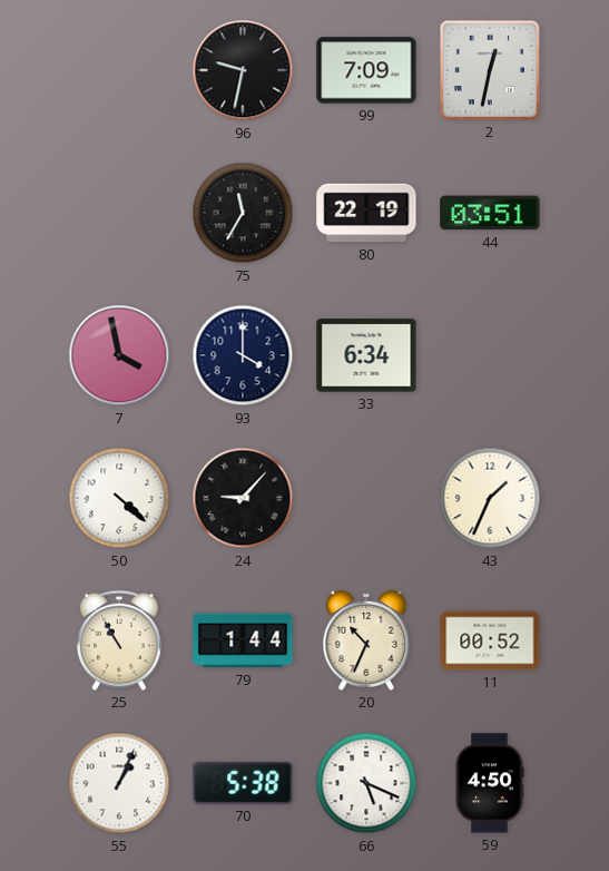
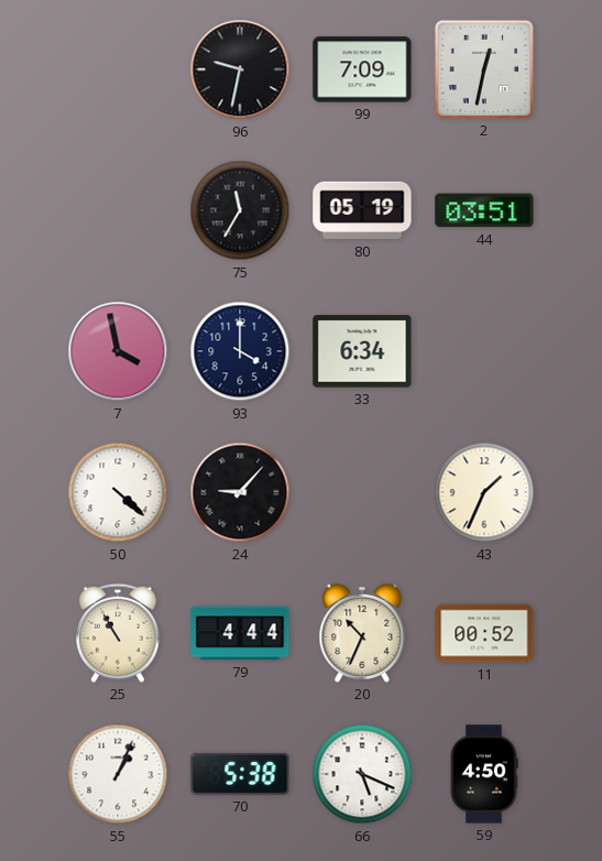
80: 22:19 -> 05:19 (362, 210)
79: 1:44 -> 4:44 (240, 633)
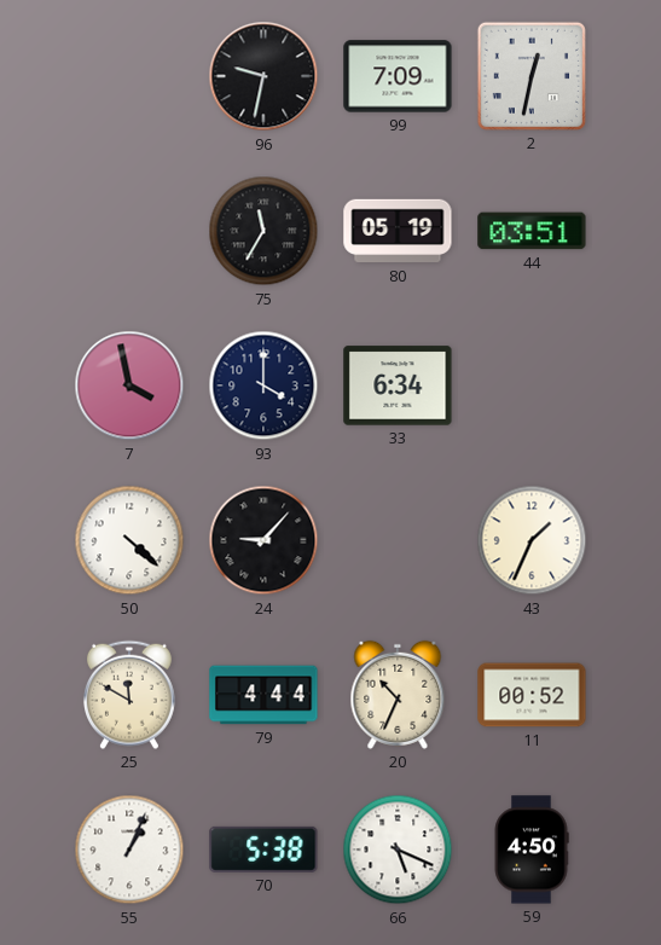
25: 10:55 -> 11:50 (129, 695)
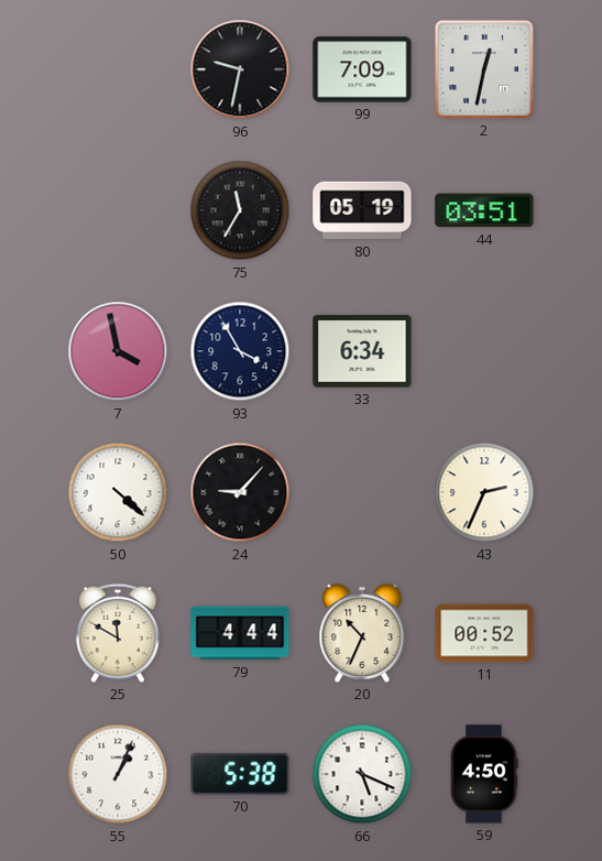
93: 4:00 -> 3:55 (240, 351)
43: 1:34 -> 2:34 (484, 492)
